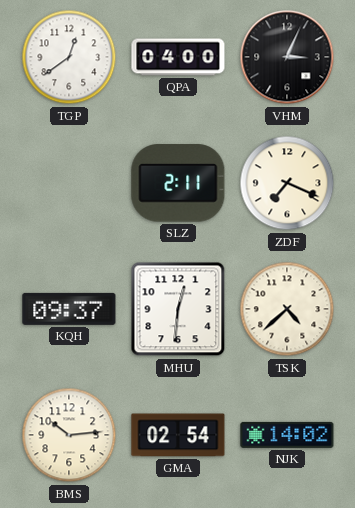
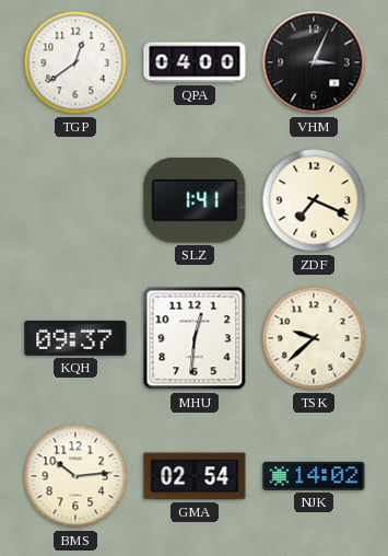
SLZ: 2:11 -> 1:41 (195, 200)
TSK: 4:38 -> 9:38 (314, 338)
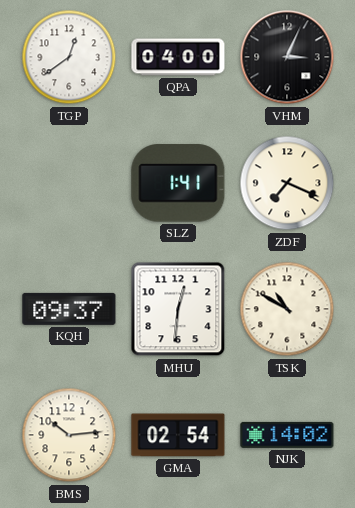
TSK: 9:38 -> 10:50 (287, 309)
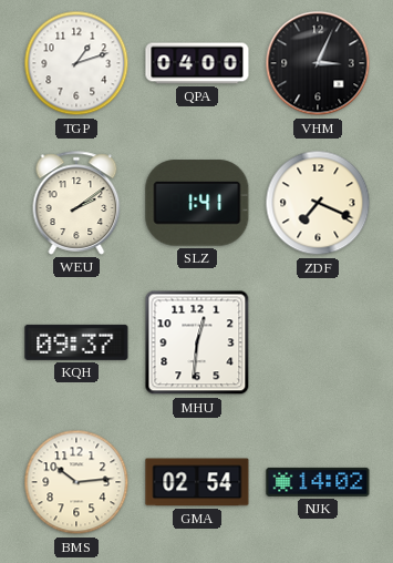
TGP: 12:39 -> 1:12 (76, 63)
WEU: none -> 2:09 (76, 203)
TSK: 10:50 -> none (287, 309)
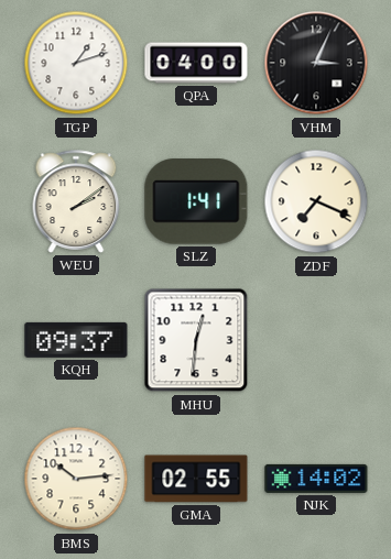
GMA: 02:54 -> 02:55 (196, 479)
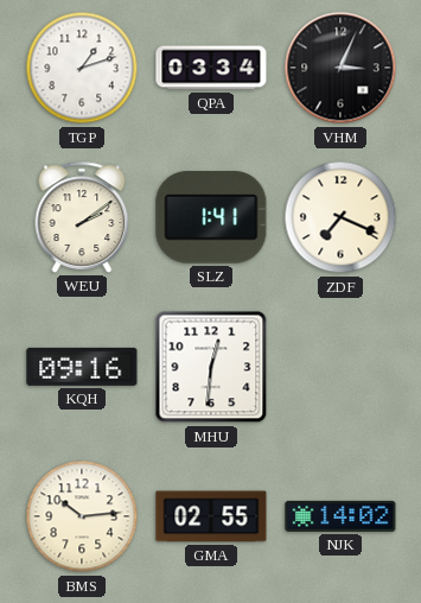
QPA: 04:00 -> 03:34 (211, 68)
KQH: 09:37 -> 09:16 (82, 367)
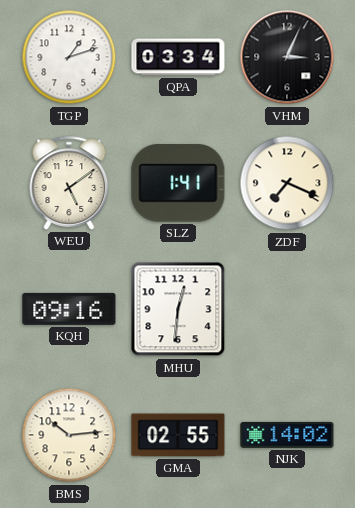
WEU: 2:09 -> 5:09 (69, 183)
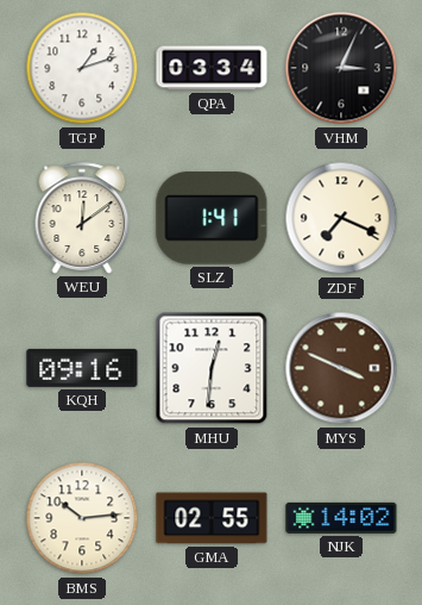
WEU: 5:09 -> 12:09 (82, 218)
MYS: none -> 3:49 (341, 368)
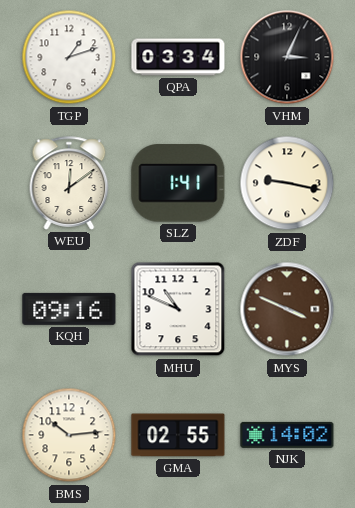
ZDF: 7:19 -> 9:17 (287, 183)
MHU: 12:31 -> 10:49 (178, 309)
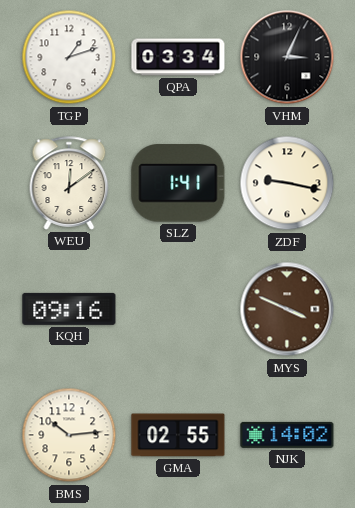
MHU: 10:49 -> none (178, 309)
